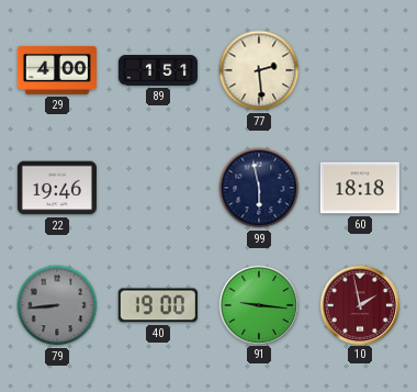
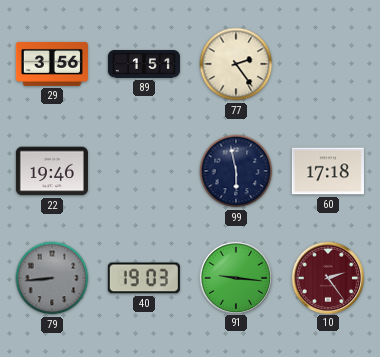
29: 4:00 -> 3:56 (52, 64)
77: 2:29 -> 2:24 (236, 64)
60: 18:18 -> 17:18 (328, 171)
40: 19:00 -> 19:03 (144, 278)
10: 1:58 -> 2:24 (327, 277)
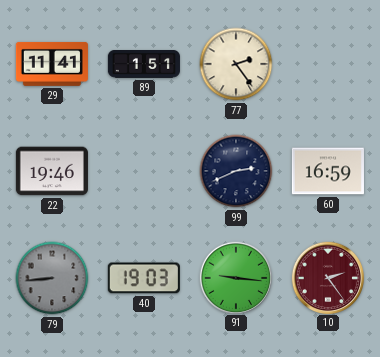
29: 3:56 -> 11:41 (52, 64)
99: 5:58 -> 2:41 (236, 171)
60: 17:18 -> 16:59 (328, 171)
